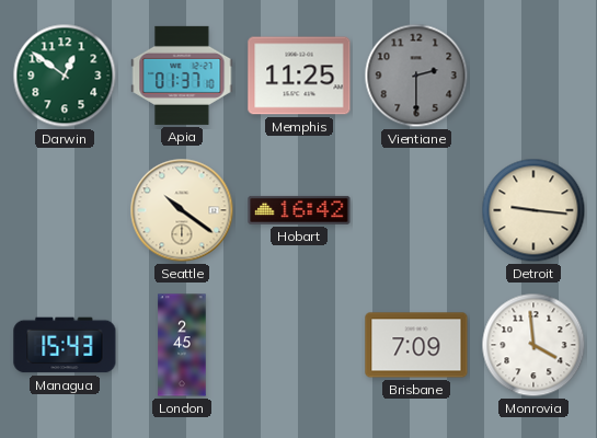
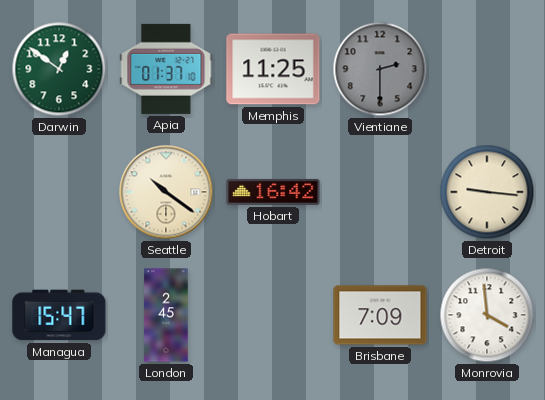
Managua: 15:43 -> 15:47 (59, 315)
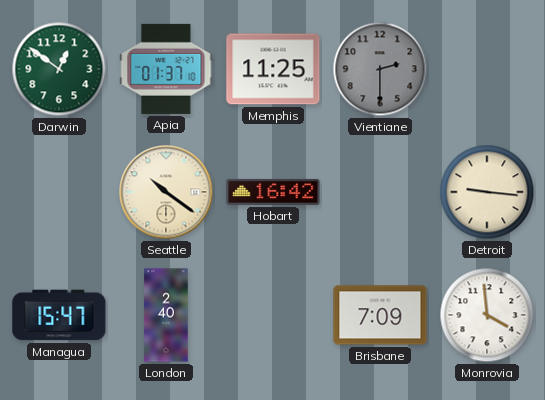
London: 2:45 -> 2:40 (166, 315)
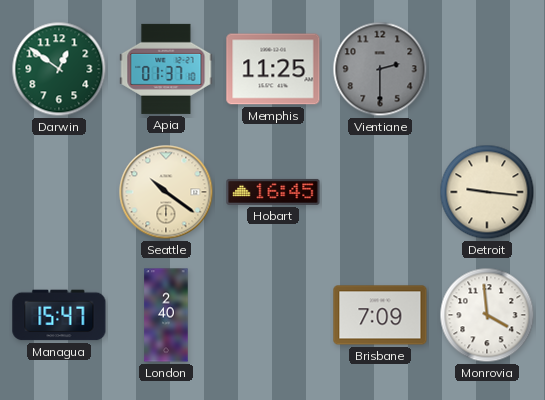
Hobart: 16:42 -> 16:45 (273, 192)
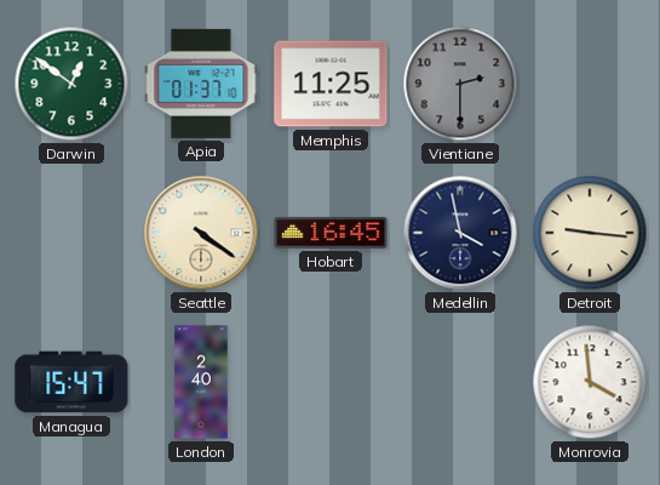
Seattle: 10:21 -> 4:21 (201, 233)
Medellin: none -> 3:58 (460, 233)
Brisbane: 7:09 -> none (380, 315)
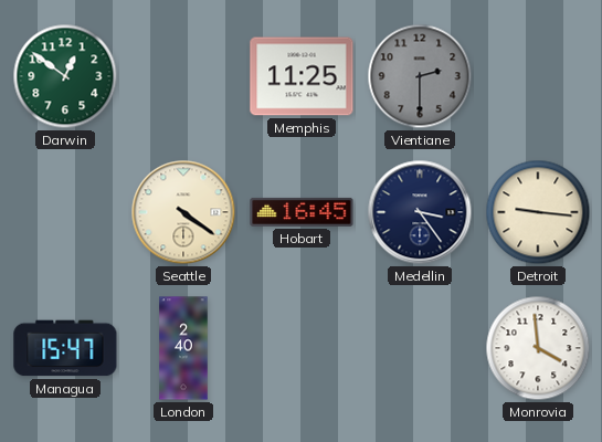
Apia: 01:37 -> none (201, 84)
Medellin: 3:58 -> 3:24 (420, 212)
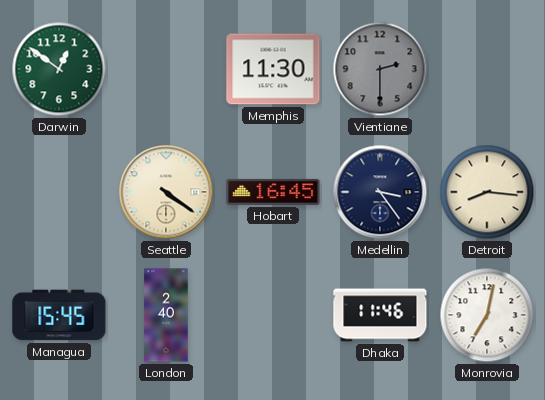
Memphis: 11:25 -> 11:30 (273, 69)
Detroit: 9:16 -> 8:16 (487, 192)
Managua: 15:47 -> 15:45 (59, 315)
Dhaka: none -> 11:46 (380, 315)
Monrovia: 3:59 -> 7:02 (487, 315)
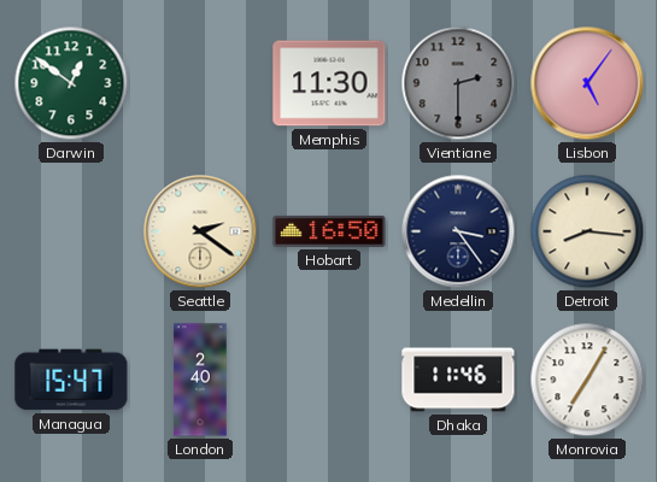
Lisbon: none -> 5:06 (587, 83)
Seattle: 4:21 -> 2:21 (200, 231)
Hobart: 16:45 -> 16:50 (329, 231)
Managua: 15:45 -> 15:47 (71, 380)
Monrovia: 7:02 -> 7:05 (587, 380)
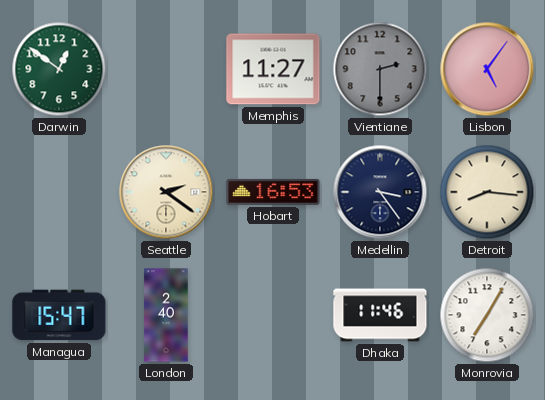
Memphis: 11:30 -> 11:27 (273, 69)
Hobart: 16:50 -> 16:53 (273, 192)
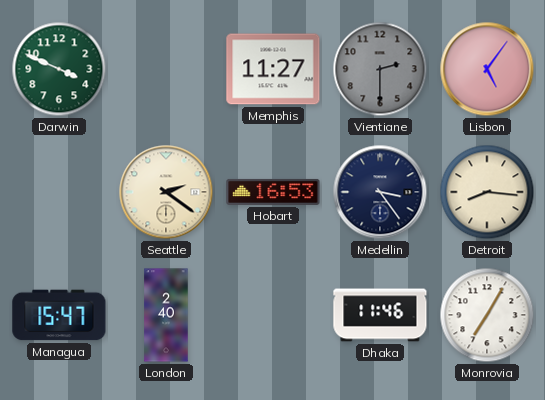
Darwin: 12:51 -> 3:49 (59, 69)
